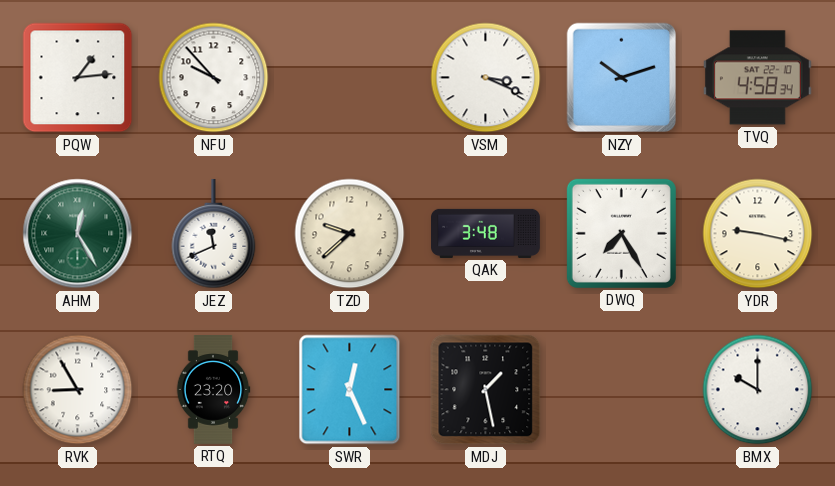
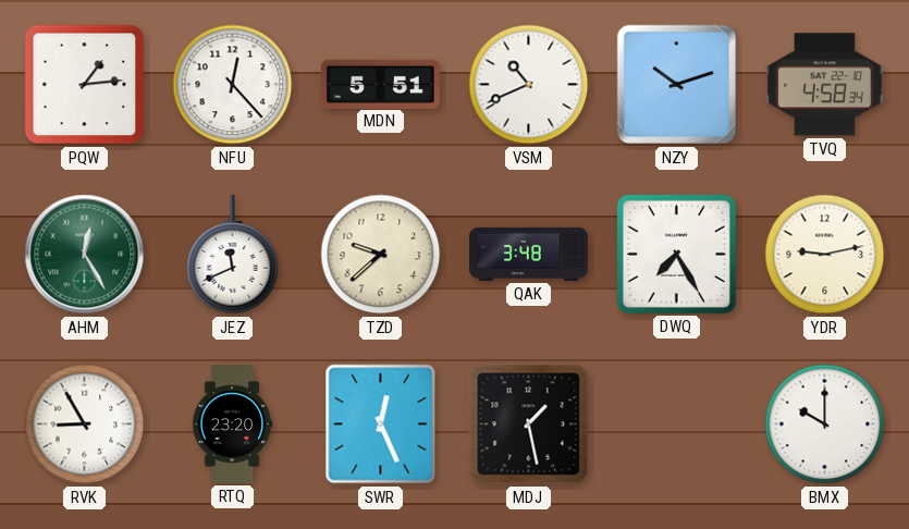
NFU: 9:53 -> 12:23 (233, 85)
MDN: none -> 5:51 (380, 84)
VSM: 3:19 -> 10:41 (529, 85)
YDR: 9:17 -> 9:13 (825, 255)
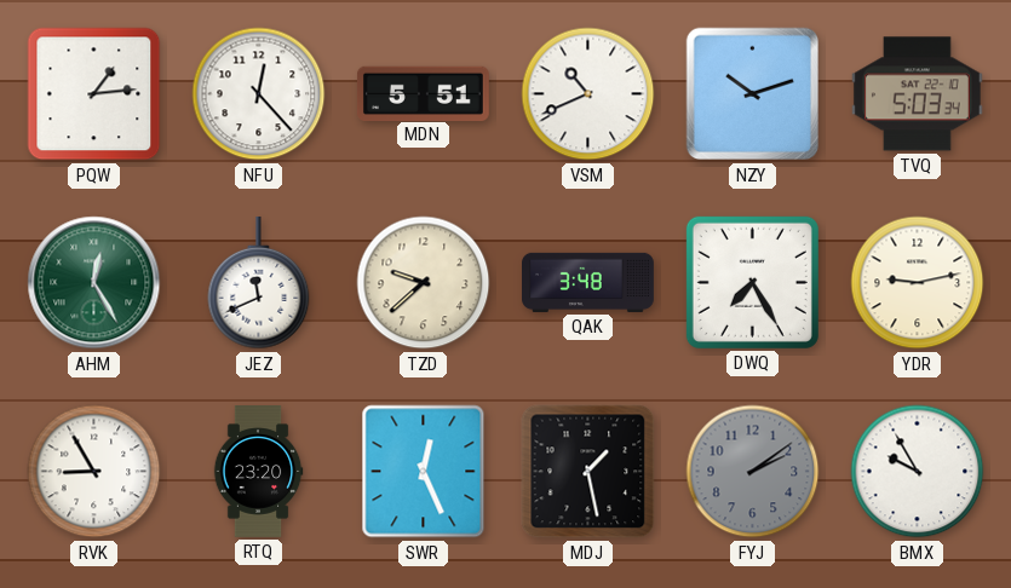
TVQ: 4:58 -> 5:03 (917, 94)
FYJ: none -> 2:09 (753, 472)
BMX: 10:00 -> 9:55 (918, 472)
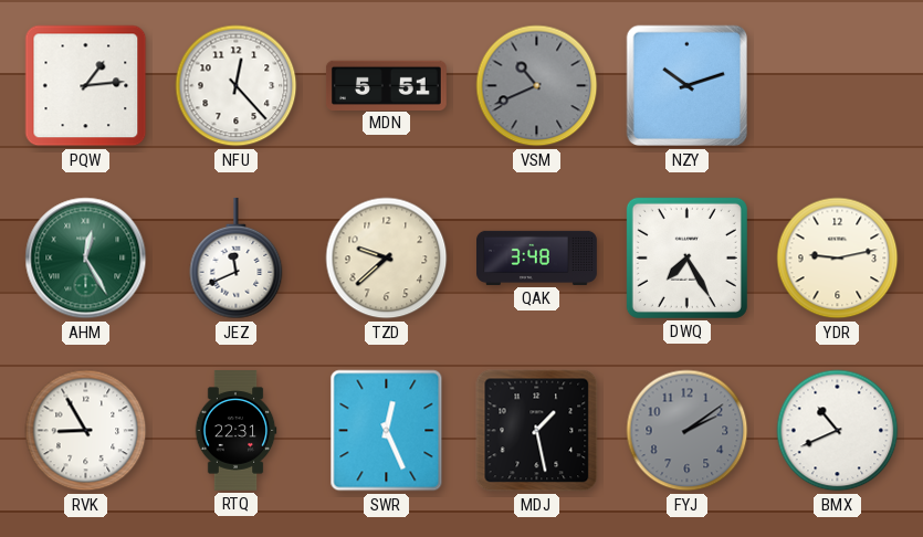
VSM dial: white -> grey (537, 86)
TVQ: 5:03 -> none (917, 94)
RTQ: 23:20 -> 22:31 (235, 431)
BMX: 9:55 -> 10:41 (838, 431)
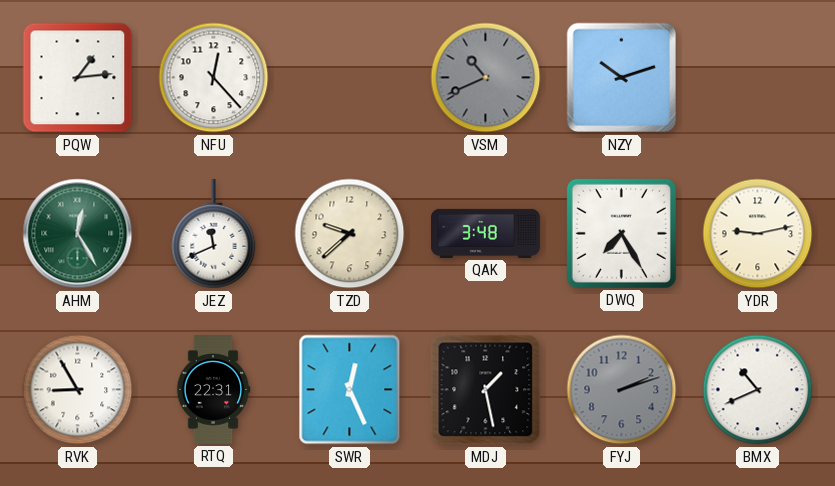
MDN: 5:51 -> none (386, 85)
FYJ: 2:09 -> 2:12 (622, 390)
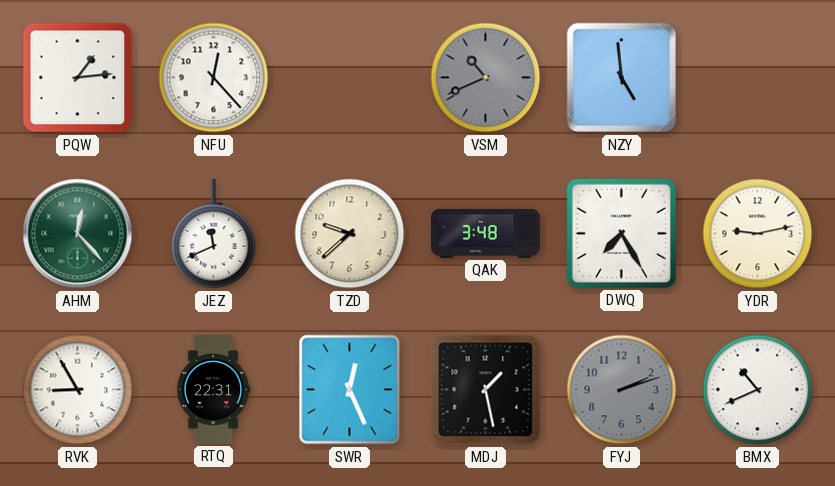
NZY: 10:12 -> 4:59 (622, 78)
AHM: 12:25 -> 12:23 (78, 234)
